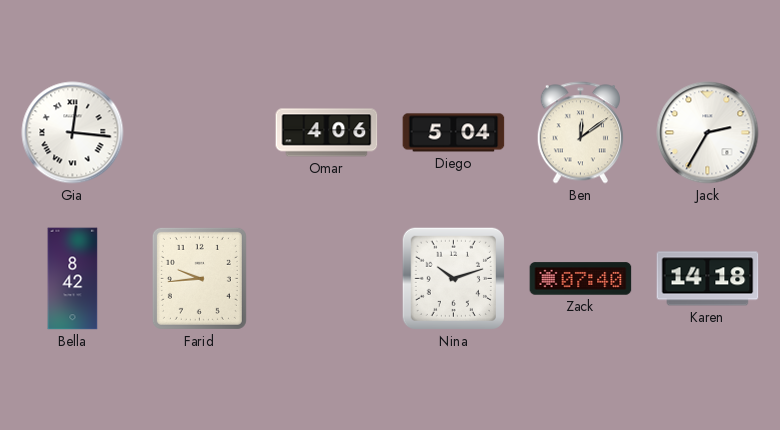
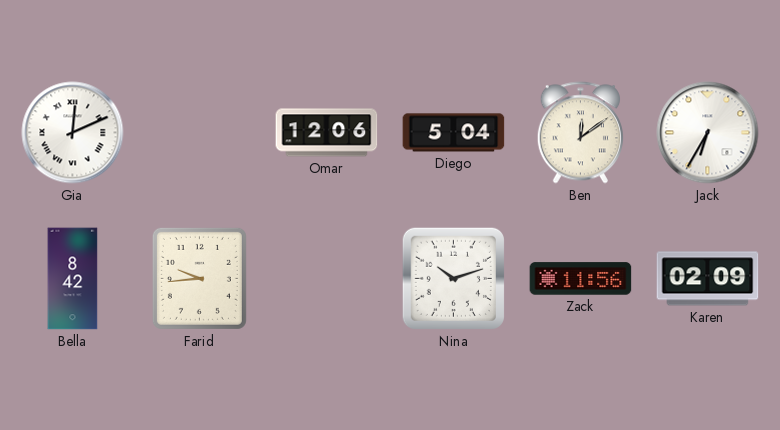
Gia: 12:16 -> 12:11 (73, 133)
Omar: 4:06 -> 12:06 (327, 133)
Jack: 2:35 -> 6:35 (708, 133)
Zack: 07:40 -> 11:56 (581, 279)
Karen: 14:18 -> 02:09 (708, 279)
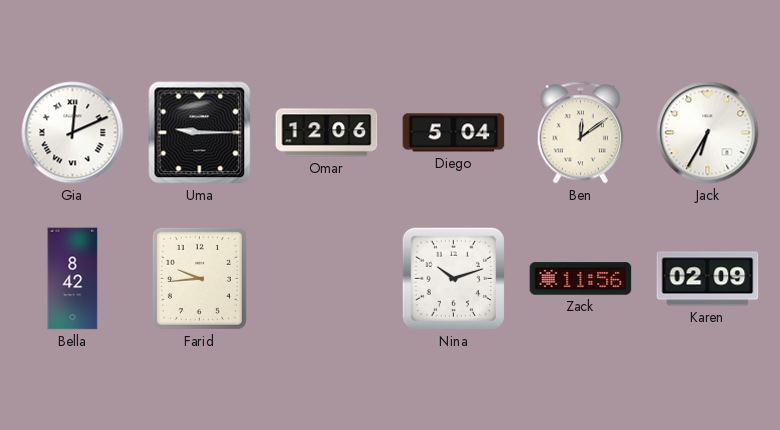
Uma: none -> 9:15 (200, 133)
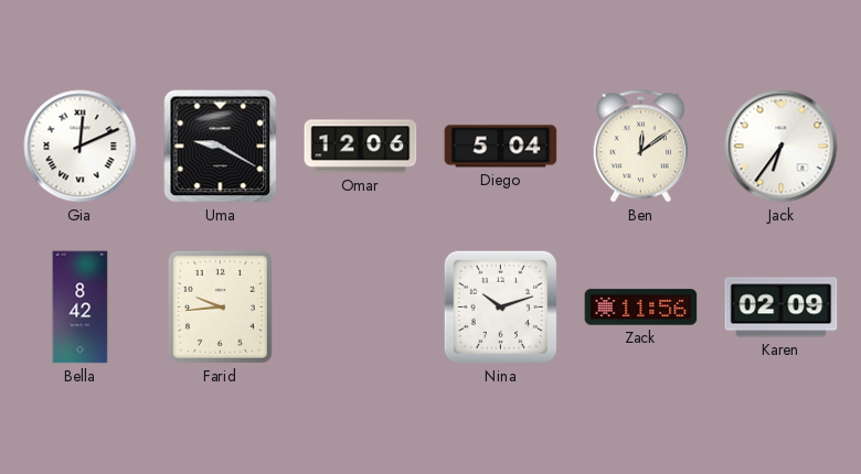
Uma: 9:15 -> 9:20 (221, 147)
Jack: 6:35 -> 6:36 (782, 147)
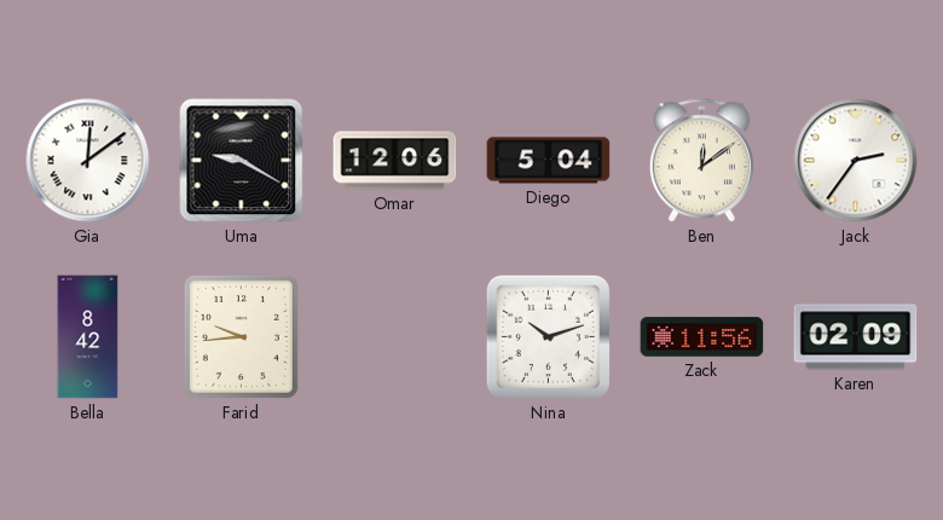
Gia: 12:11 -> 12:09 (88, 161)
Jack: 6:36 -> 2:36 (856, 161)
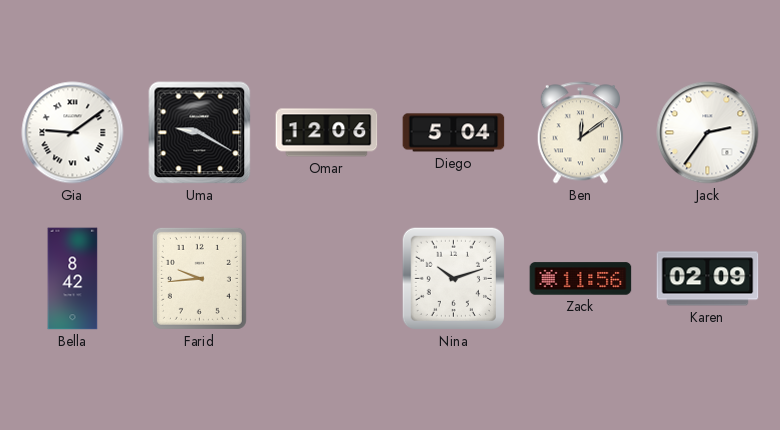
Gia: 12:09 -> 9:09 (73, 133)
